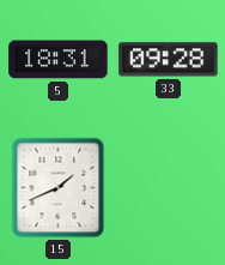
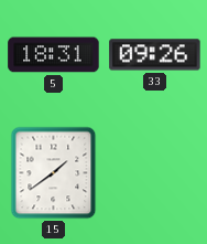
33: 09:28 -> 09:26 (155, 55)
15: 1:41 -> 1:39 (54, 173)
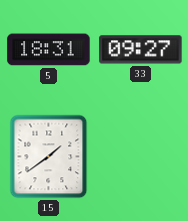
33: 09:26 -> 09:27 (141, 50)
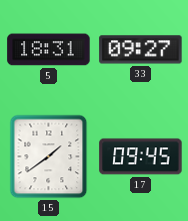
17: none -> 09:45 (141, 157)
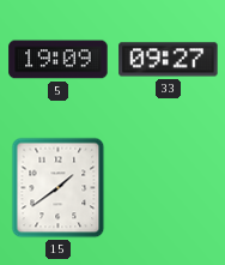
5: 18:31 -> 19:09 (59, 60)
17: 09:45 -> none (141, 157)
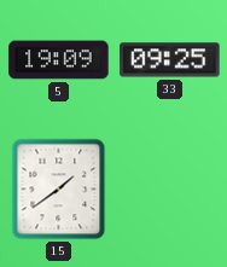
33: 09:27 -> 09:25 (170, 60)
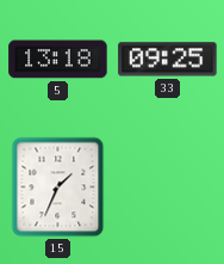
5: 19:09 -> 13:18 (58, 60)
15: 1:39 -> 1:34 (58, 188)
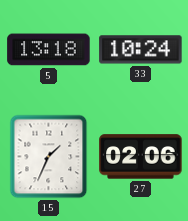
33: 09:25 -> 10:24 (141, 50)
27: none -> 02:06 (141, 157)
